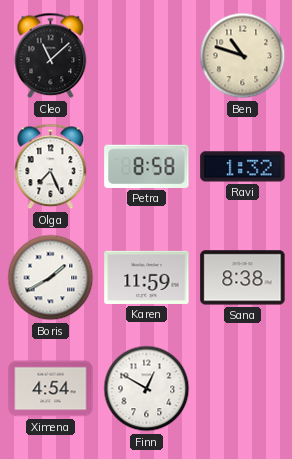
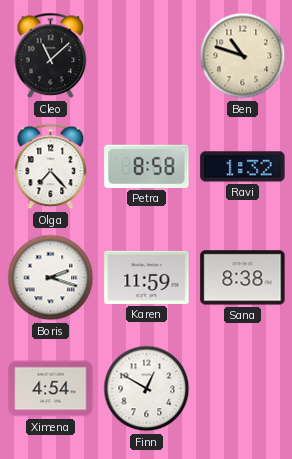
Olga: 7:26 -> 7:23 (51, 167)
Boris: 1:40 -> 2:18 (51, 278)
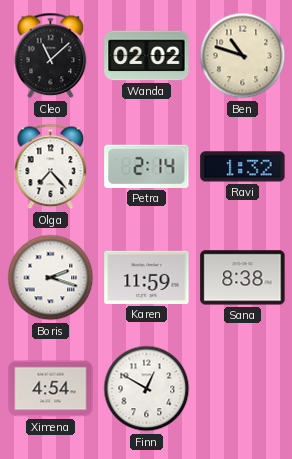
Wanda: none -> 02:02 (147, 56)
Petra: 8:58 -> 2:14 (147, 166)
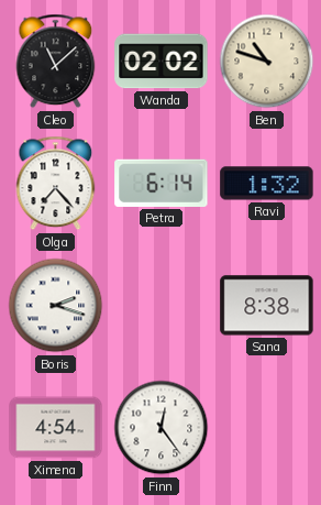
Petra: 2:14 -> 6:14 (162, 183)
Karen: 11:59 -> none (147, 277)
Finn: 12:50 -> 12:24 (162, 428)
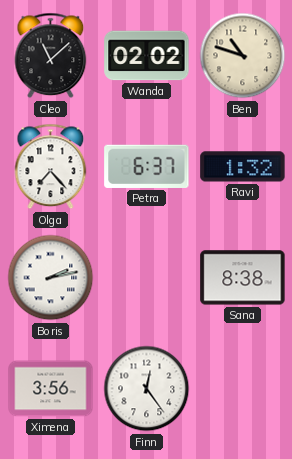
Petra: 6:14 -> 6:37 (147, 166)
Boris: 2:18 -> 2:13 (51, 278)
Ximena: 4:54 -> 3:56 (51, 389)
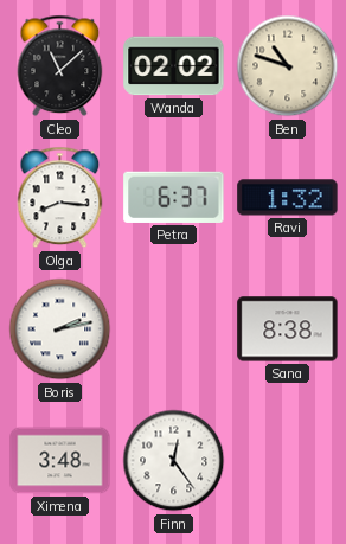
Olga: 7:23 -> 8:16 (60, 198)
Ximena: 3:56 -> 3:48 (60, 461)
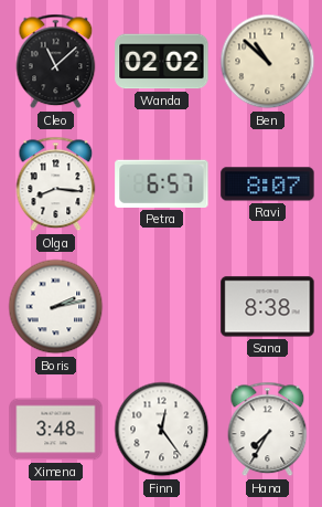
Ben: 10:48 -> 10:52 (268, 62)
Petra: 6:37 -> 6:57 (162, 183)
Ravi: 1:32 -> 8:07 (268, 184)
Hana: none -> 7:35 (268, 430)
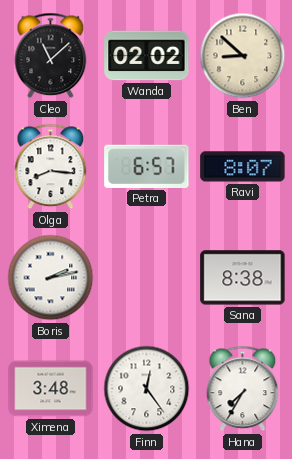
Ben: 10:52 -> 8:52 (243, 56)
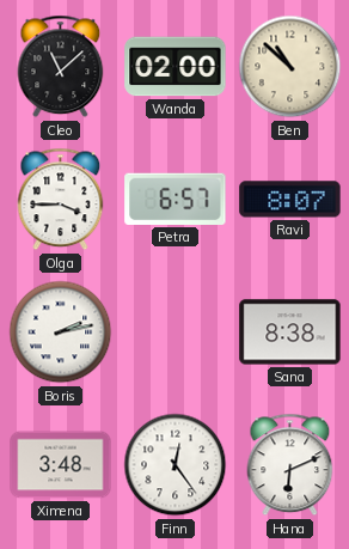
Wanda: 02:02 -> 02:00 (176, 67)
Ben: 8:52 -> 10:52 (290, 67)
Olga: 8:16 -> 3:45 (61, 200)
Hana: 7:35 -> 6:11 (290, 465)
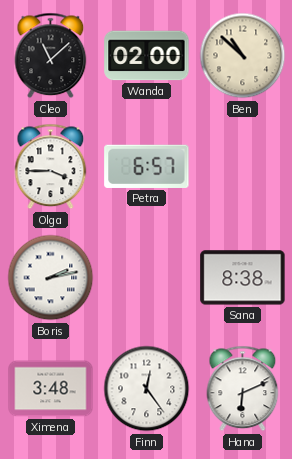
Ravi: 8:07 -> none (290, 200)
